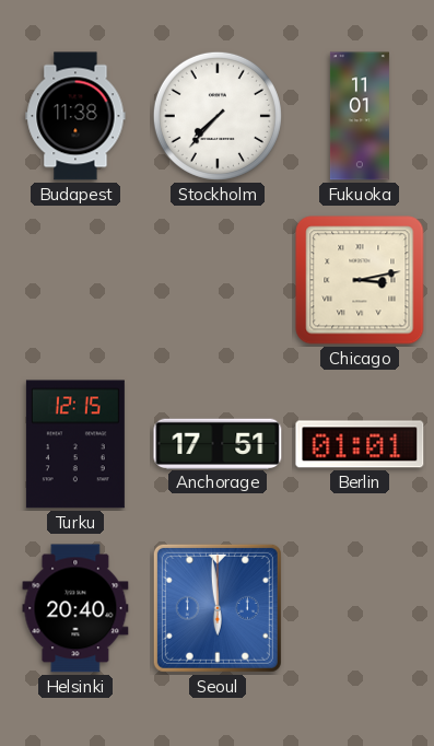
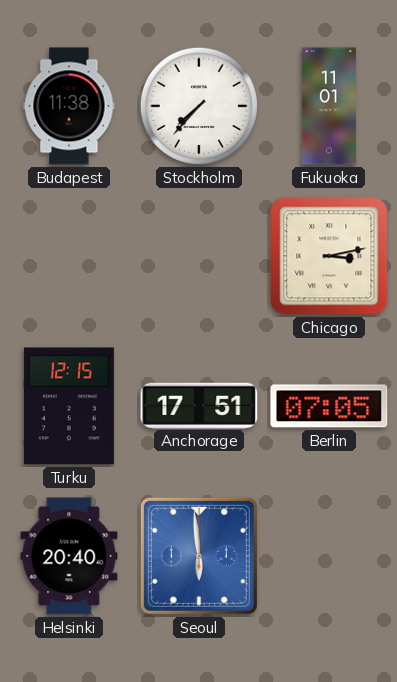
Berlin: 01:01 -> 07:05 (329, 406)
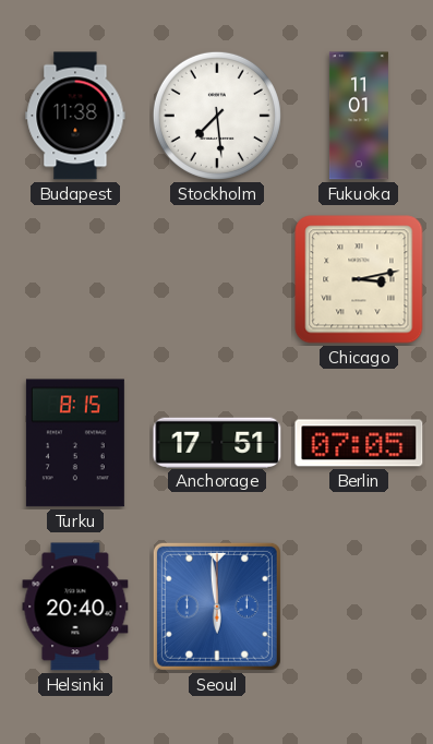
Stockholm: 7:37 -> 7:29 (217, 116)
Turku: 12:15 -> 8:15 (75, 443)
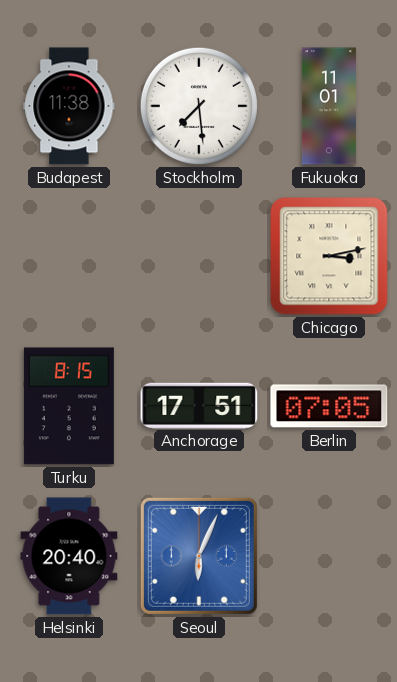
Seoul: 5:59 -> 6:04 (199, 556)
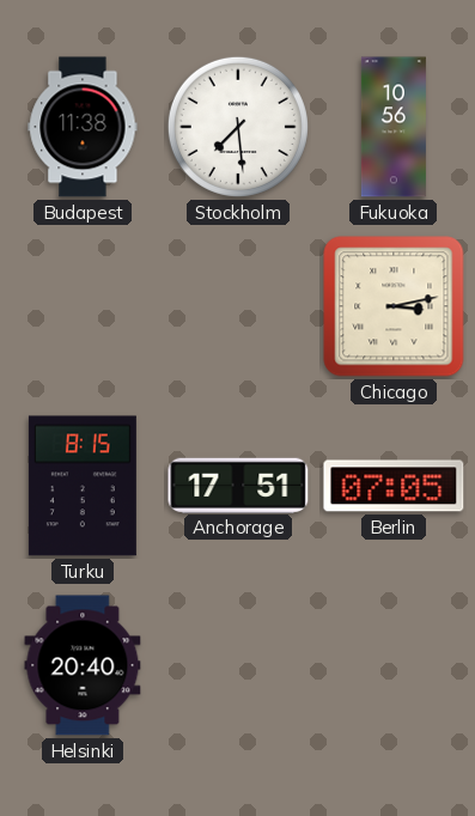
Fukuoka: 11:01 -> 10:56 (394, 127)
Seoul: 6:04 -> none (199, 556)
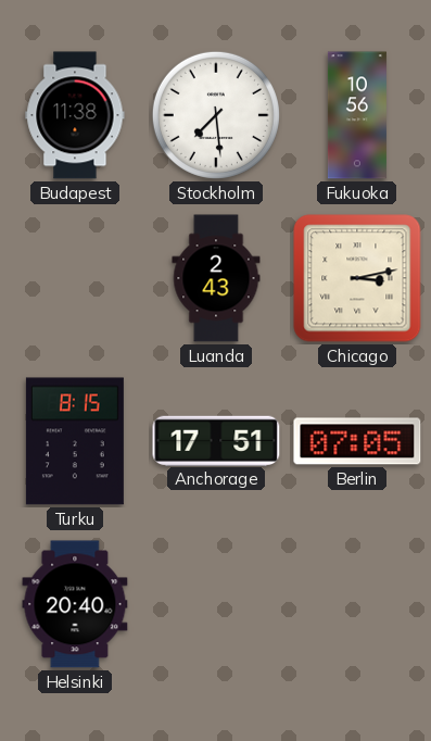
Luanda: none -> 2:43 (216, 278)
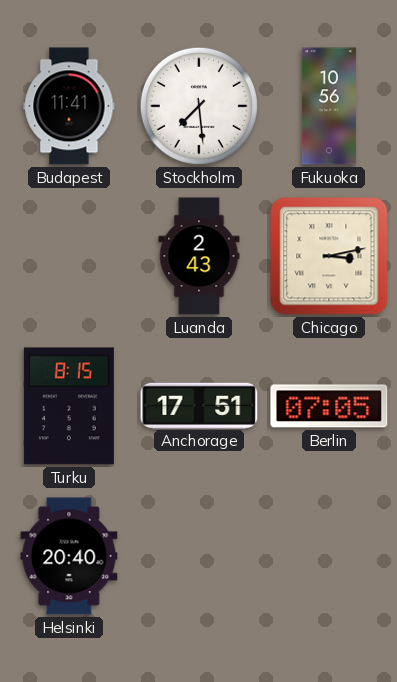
Budapest: 11:38 -> 11:41 (69, 106)
